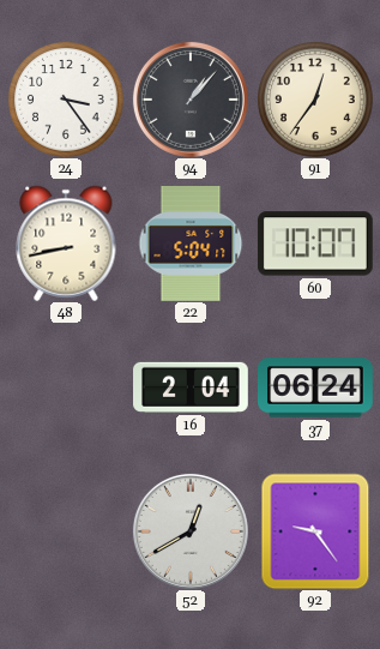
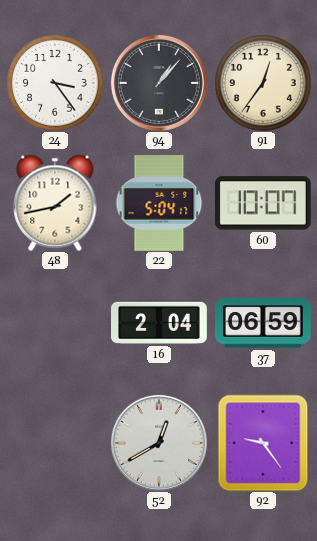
48: 8:43 -> 1:43 (55, 203)
37: 06:24 -> 06:59 (264, 323)
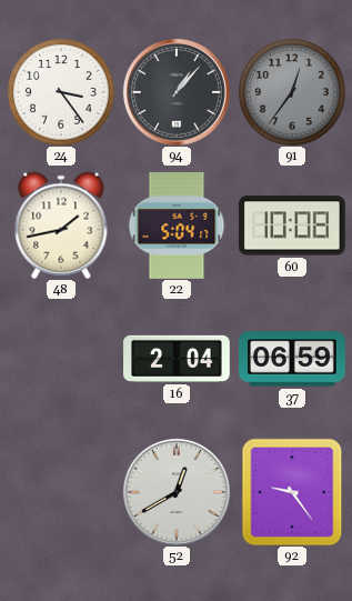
91 dial: cream -> grey (292, 92)
60: 10:07 -> 10:08 (292, 226)
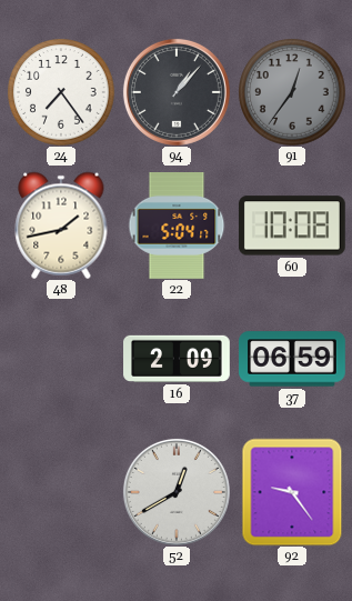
24: 3:24 -> 7:24 (61, 92)
16: 2:04 -> 2:09 (178, 359)
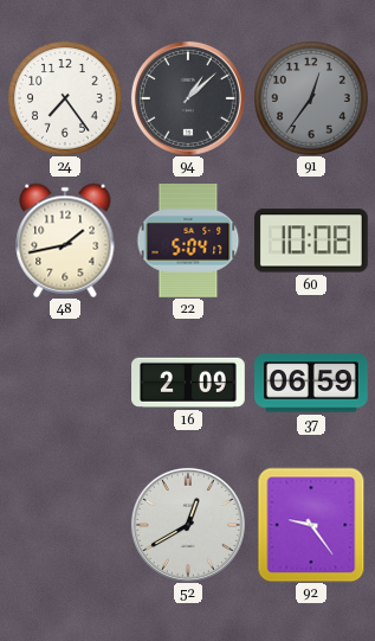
94: 1:07 -> 1:08 (188, 98)
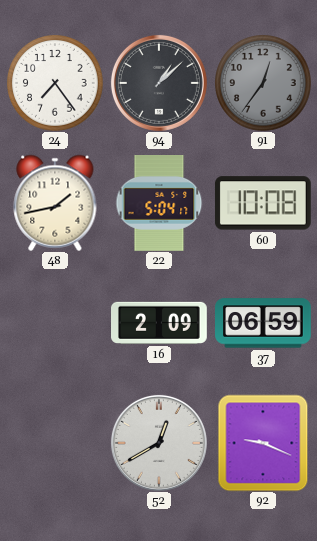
92: 9:24 -> 9:19 (263, 443)
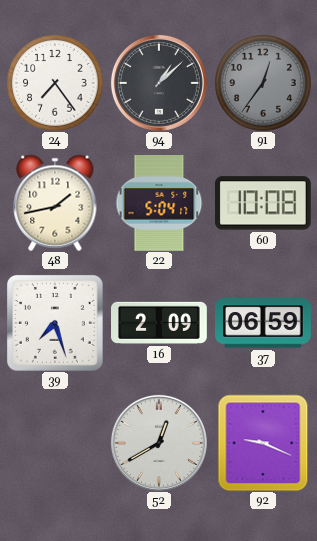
39: none -> 7:27 (55, 323)
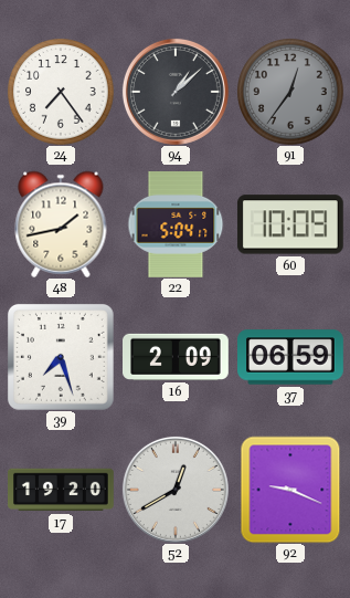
60: 10:08 -> 10:09 (290, 224)
17: none -> 19:20 (62, 490)
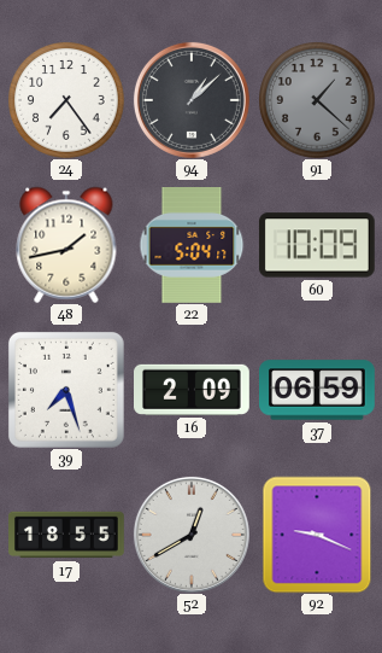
91: 12:36 -> 1:22 (317, 100)
17: 19:20 -> 18:55 (67, 535)
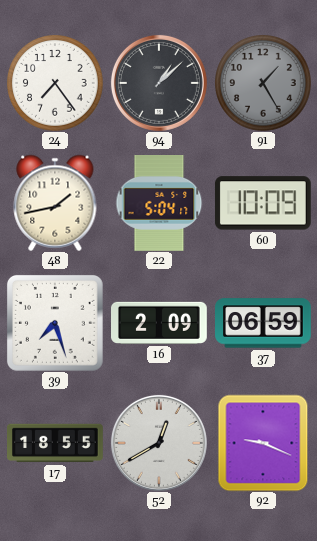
91: 1:22 -> 1:25 (263, 83)
